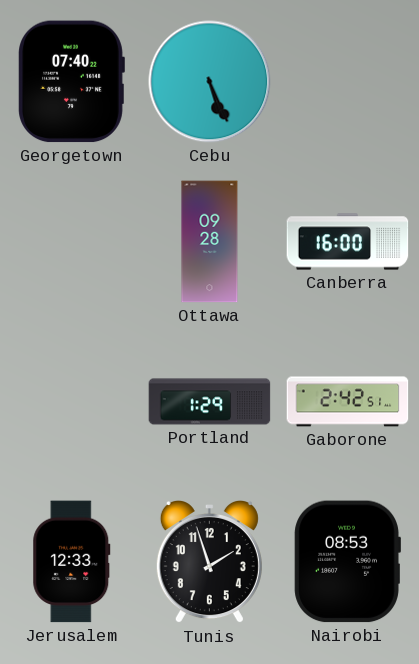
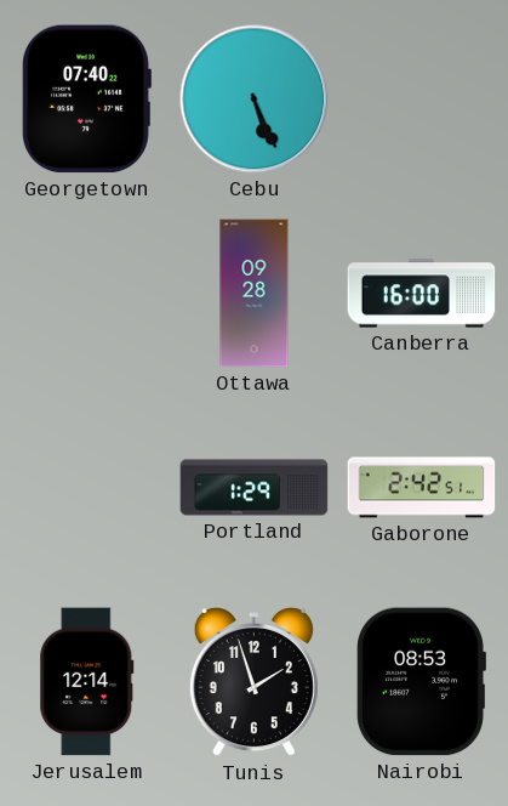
Jerusalem: 12:33 -> 12:14 (87, 682)
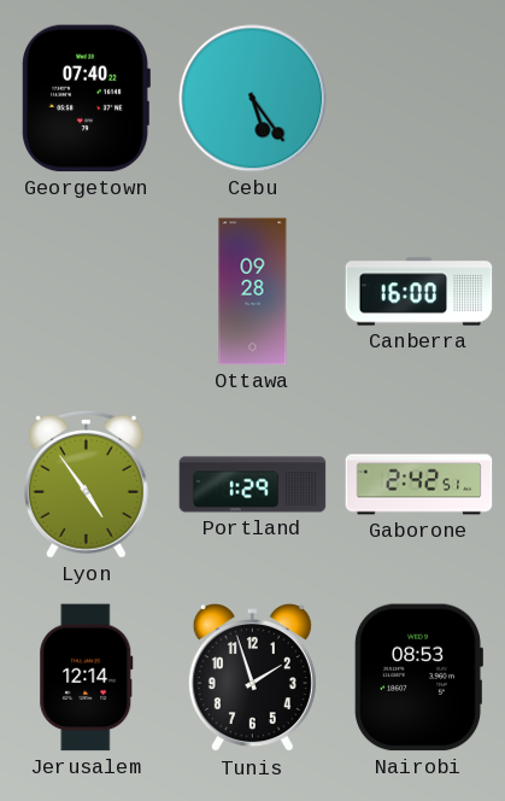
Cebu: 5:26 -> 5:24 (253, 99)
Lyon: none -> 4:54 (86, 484)
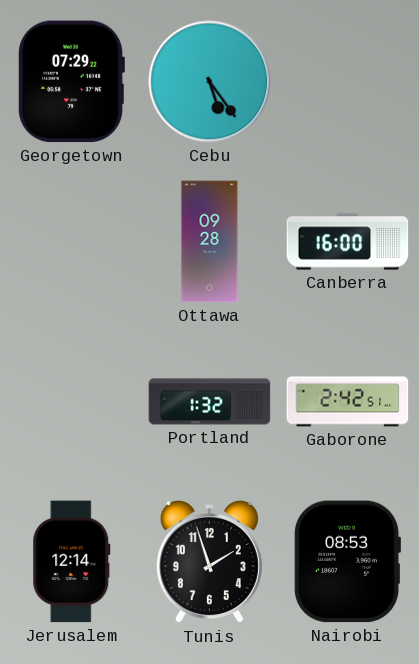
Georgetown: 07:40 -> 07:29 (71, 82)
Lyon: 4:54 -> none (86, 484)
Portland: 1:29 -> 1:32 (210, 402)
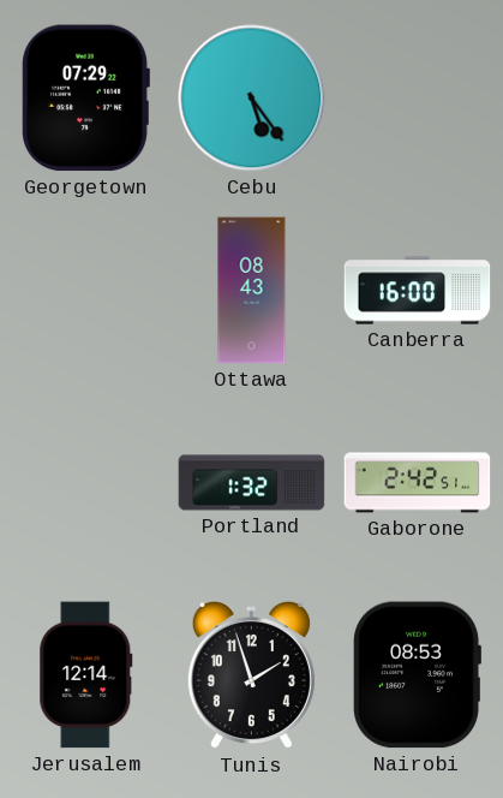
Ottawa: 09:28 -> 08:43 (252, 291)
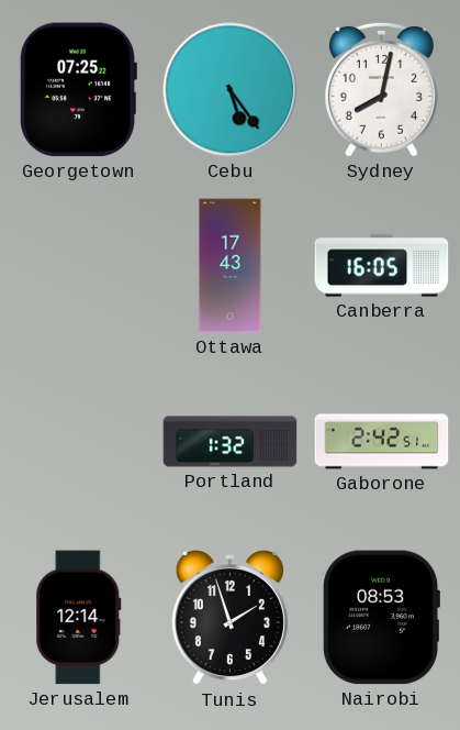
Georgetown: 07:29 -> 07:25 (78, 90)
Sydney: none -> 8:02 (381, 89)
Ottawa: 08:43 -> 17:43 (231, 266)
Canberra: 16:00 -> 16:05 (382, 266)
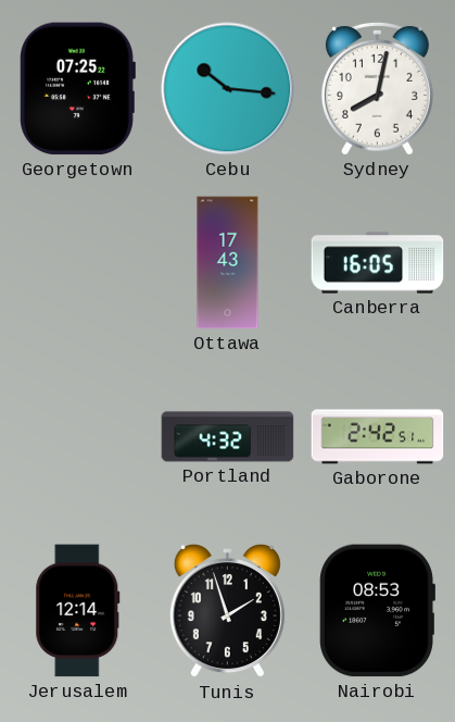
Cebu: 5:24 -> 10:16 (228, 89)
Portland: 1:32 -> 4:32 (228, 437)
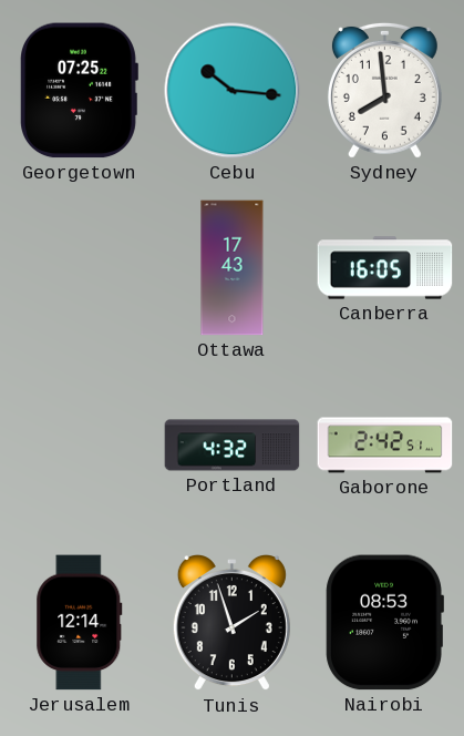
Sydney: 8:02 -> 7:59 (384, 90)
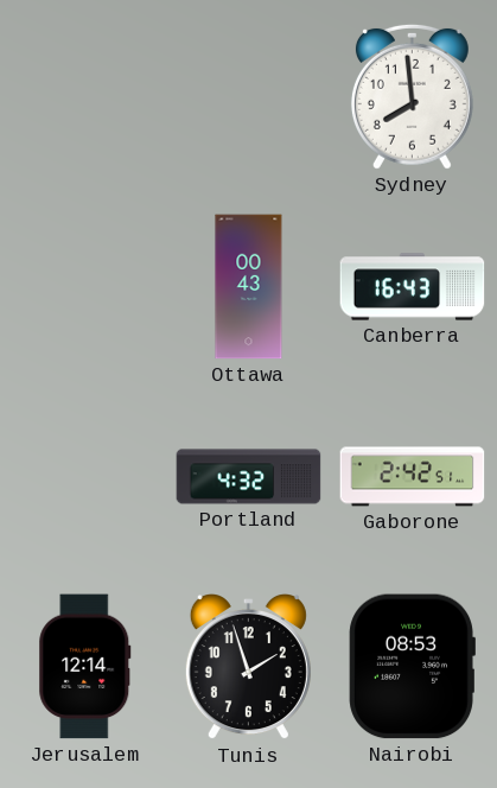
Georgetown: 07:25 -> none (79, 91)
Cebu: 10:16 -> none (233, 91)
Ottawa: 17:43 -> 00:43 (249, 287)
Canberra: 16:05 -> 16:43 (413, 287)
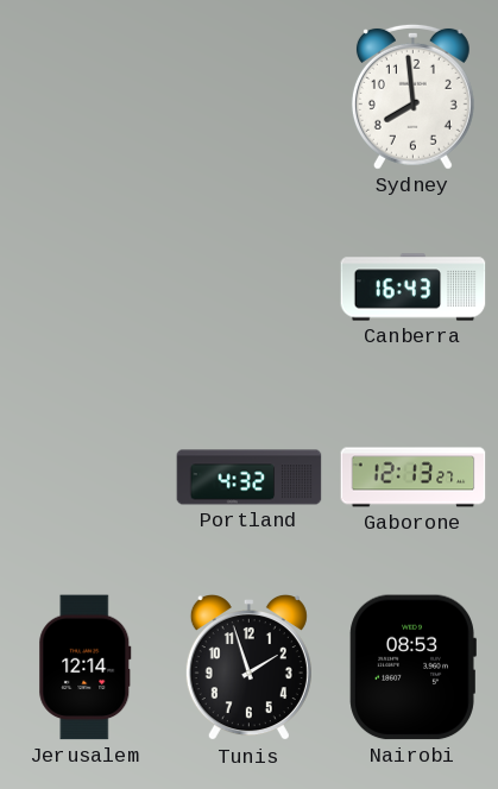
Ottawa: 00:43 -> none (249, 287)
Gaborone: 2:42 -> 12:13 (414, 478)
